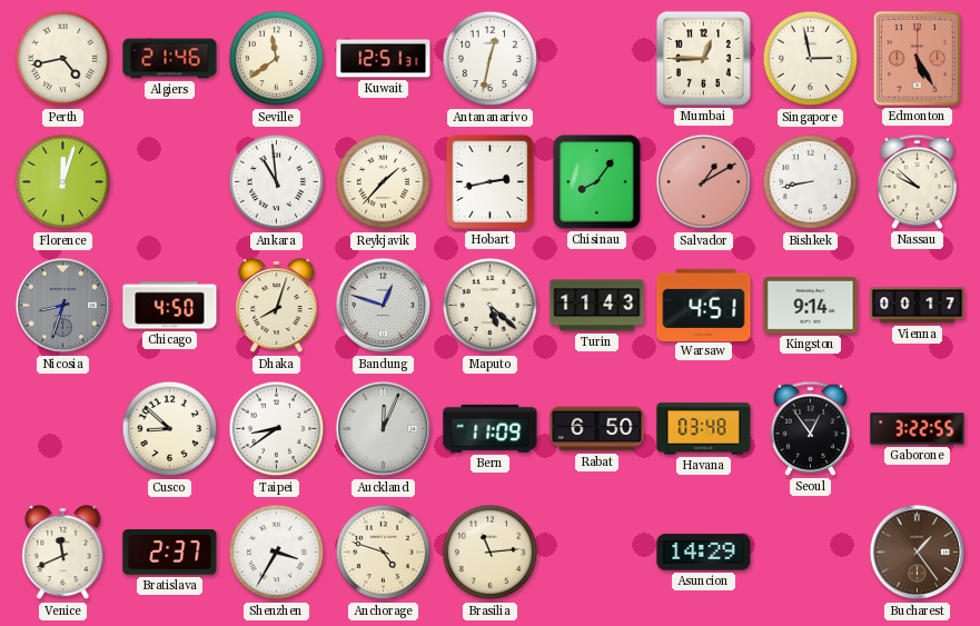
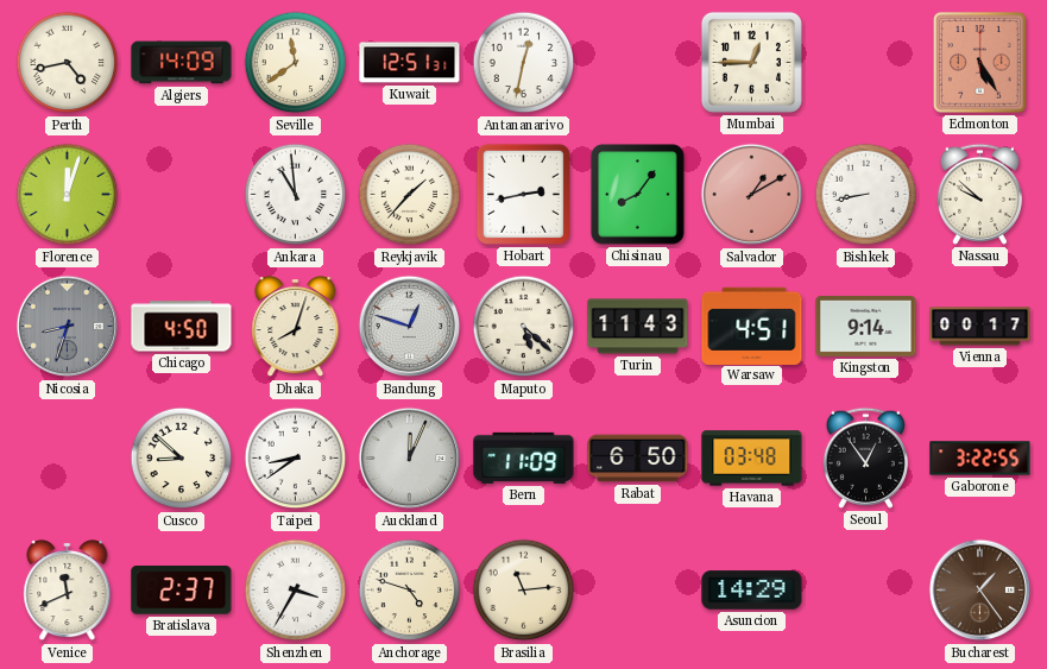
Algiers: 21:46 -> 14:09 (182, 63)
Singapore: 2:58 -> none (811, 59)
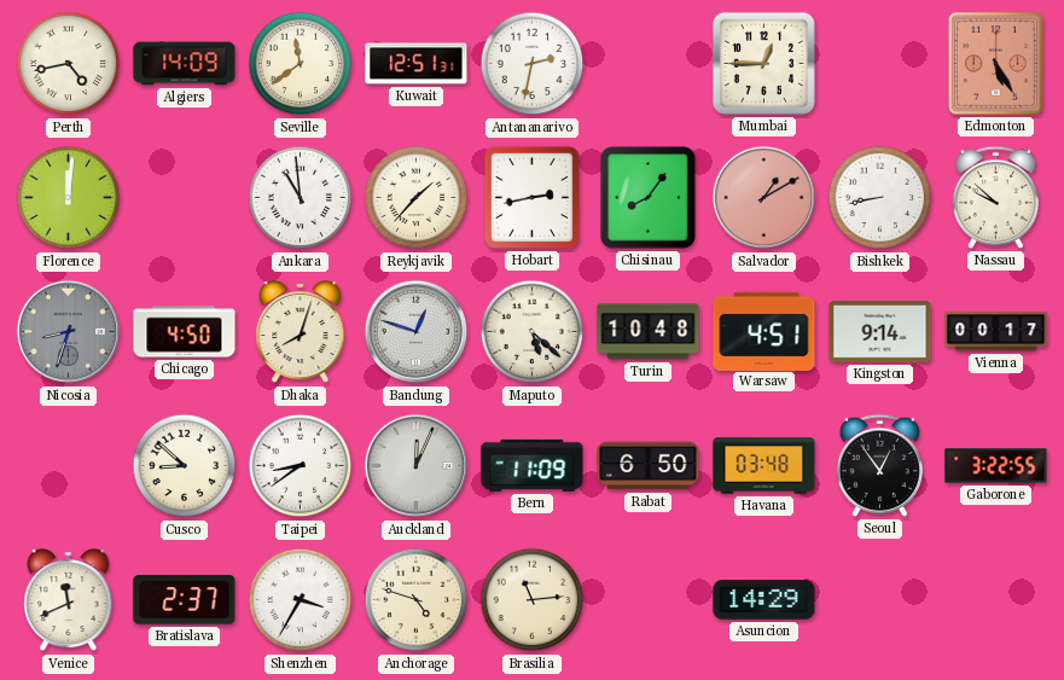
Antananarivo: 12:32 -> 2:32 (533, 64)
Florence: 12:03 -> 12:01 (69, 198)
Turin: 11:43 -> 10:48 (649, 332)
Bucharest: 1:24 -> none (980, 591)
